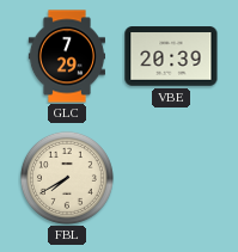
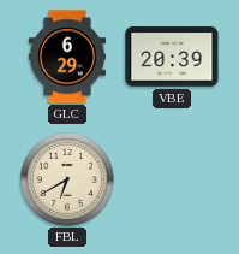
GLC: 7:29 -> 6:29 (67, 57)
FBL: 7:40 -> 6:40 (67, 179)
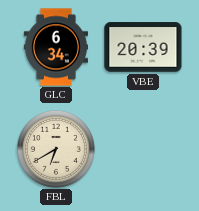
GLC: 6:29 -> 6:34 (56, 47)
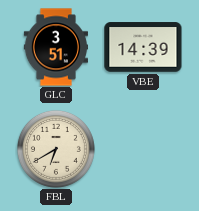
GLC: 6:34 -> 3:51 (56, 47)
VBE: 20:39 -> 14:39 (143, 47)
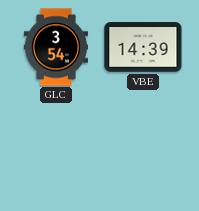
GLC: 3:51 -> 3:54 (56, 47)
FBL: 6:40 -> none (56, 149)
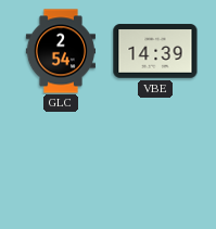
GLC: 3:54 -> 2:54 (61, 51)
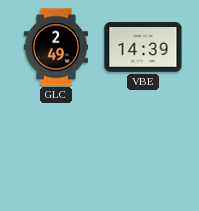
GLC: 2:54 -> 2:49 (56, 47)
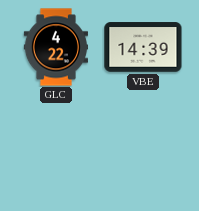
GLC: 2:49 -> 4:22 (56, 47)
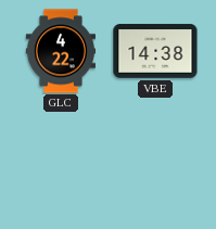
VBE: 14:39 -> 14:38 (155, 51)
